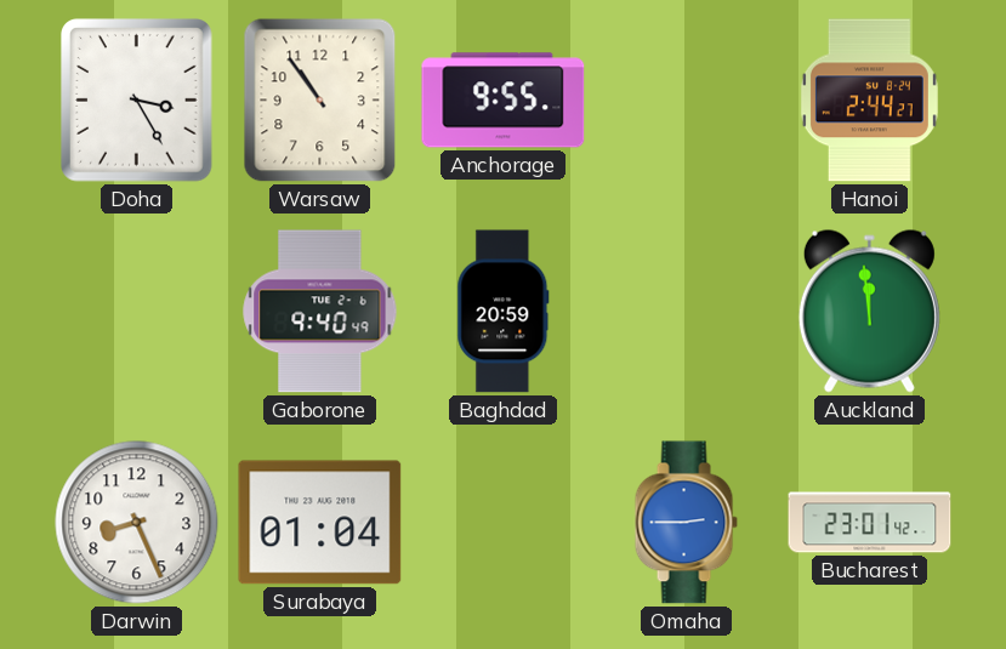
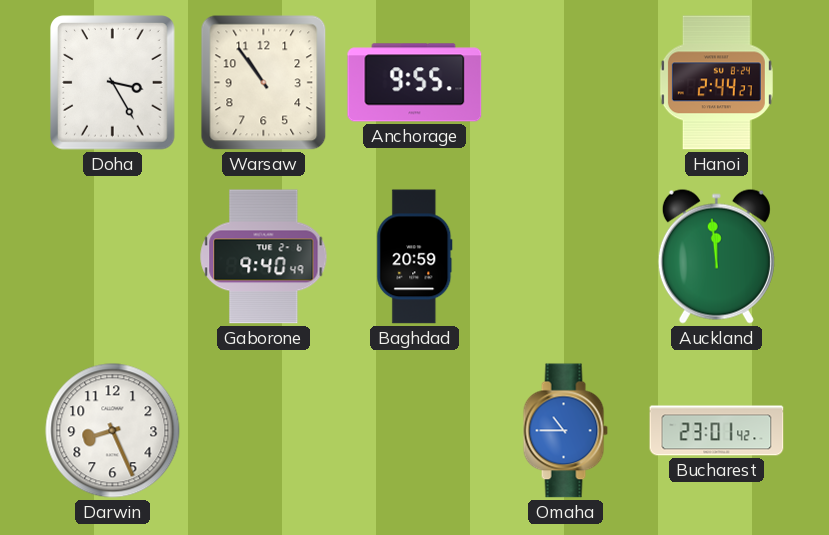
Surabaya: 01:04 -> none (320, 523)
Omaha: 2:45 -> 10:45 (565, 431)
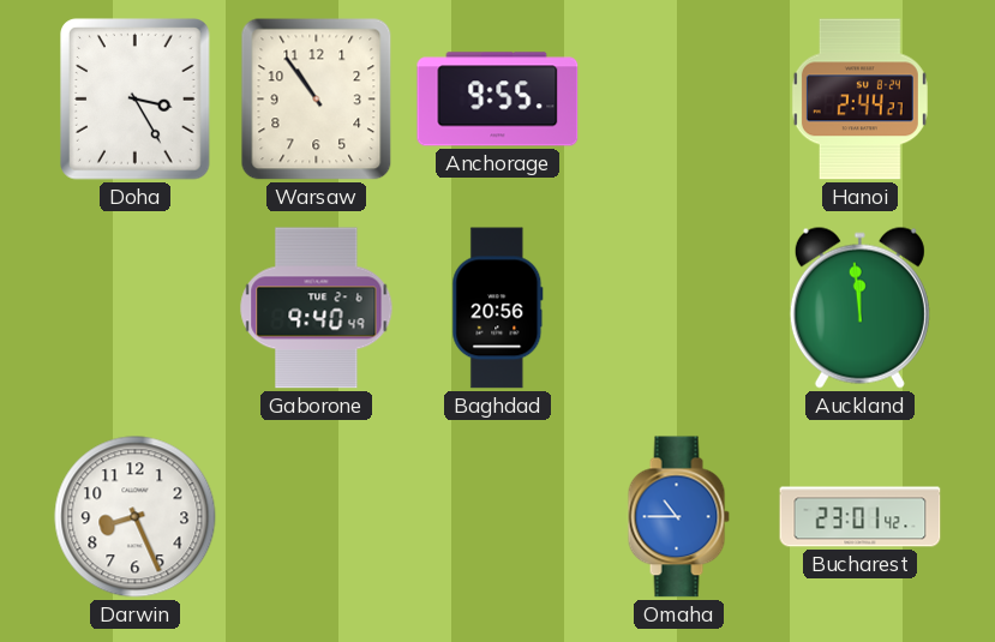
Baghdad: 20:59 -> 20:56 (498, 308)
